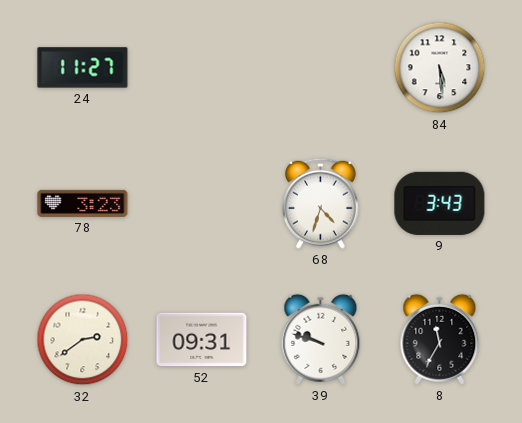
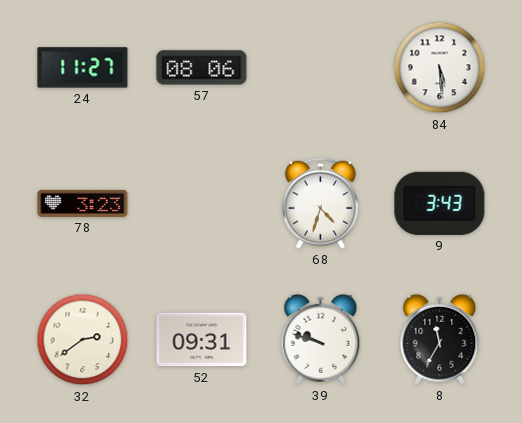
57: none -> 08:06 (202, 68)
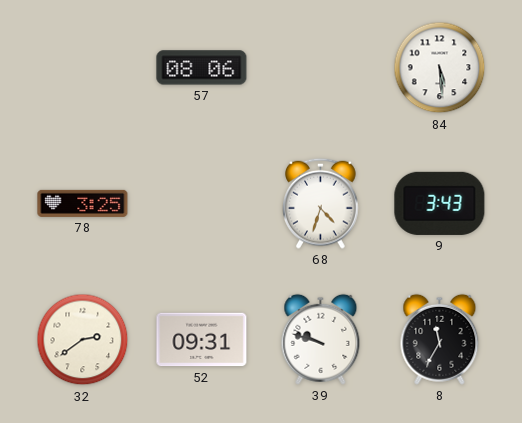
24: 11:27 -> none (83, 68)
78: 3:23 -> 3:25 (83, 203)
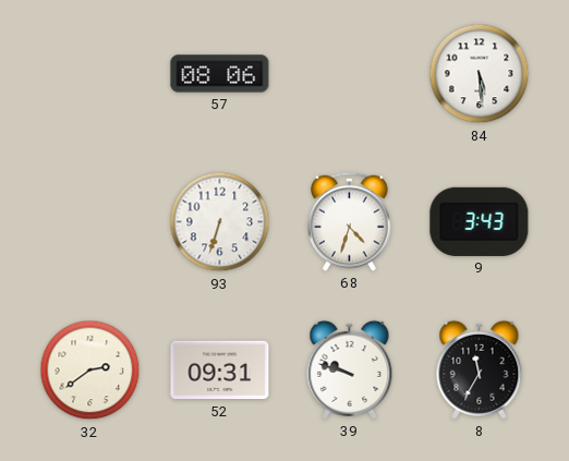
78: 3:25 -> none (83, 203)
93: none -> 6:33 (220, 222)
